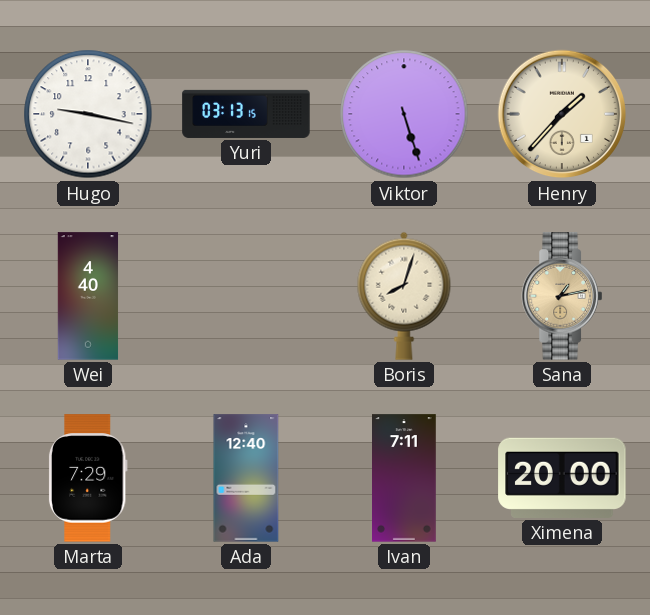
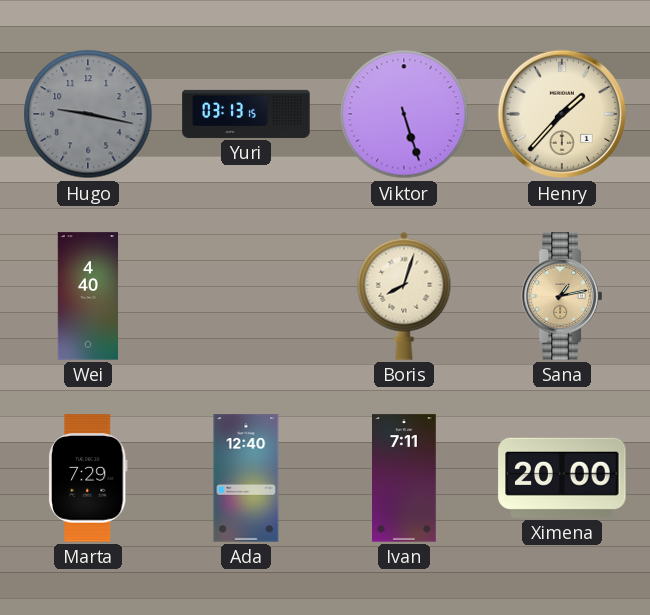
Hugo dial: white -> grey (88, 114)
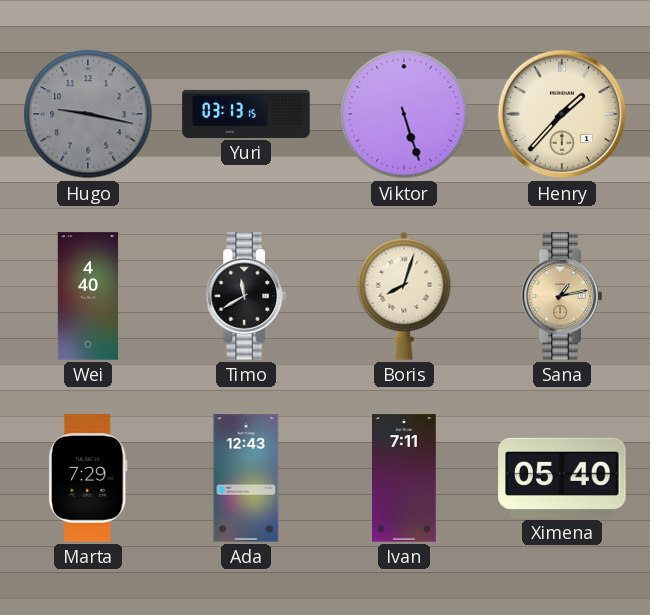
Timo: none -> 11:40 (246, 296)
Ada: 12:40 -> 12:43 (246, 478)
Ximena: 20:00 -> 05:40 (562, 478)
